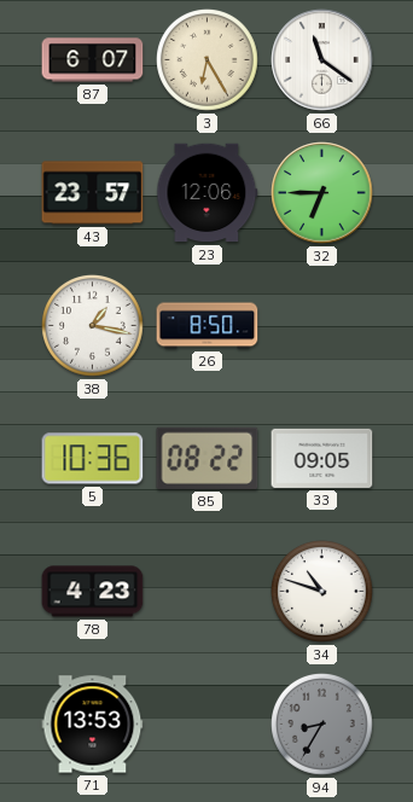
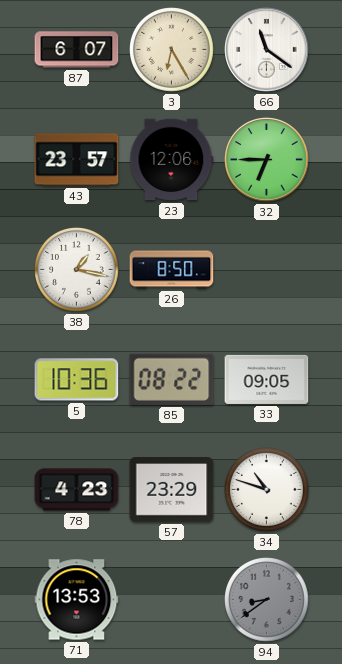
57: none -> 23:29 (172, 490)
94: 8:35 -> 8:39 (267, 600)
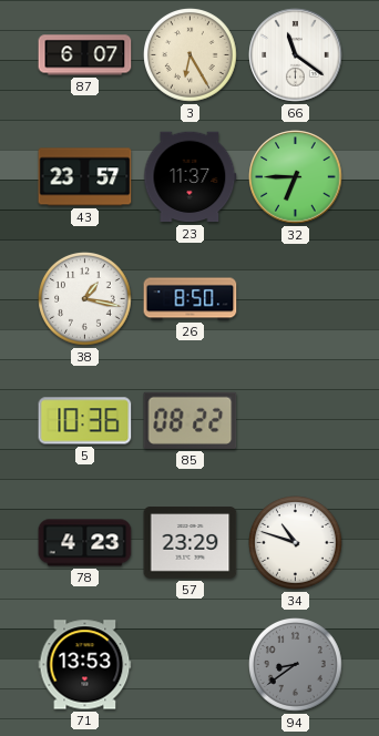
23: 12:06 -> 11:37 (191, 177)
33: 09:05 -> none (267, 379)
